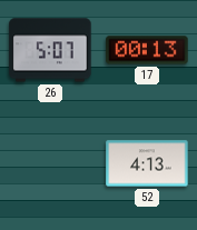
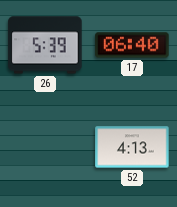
26: 5:07 -> 5:39 (45, 45)
17: 00:13 -> 06:40 (132, 45)
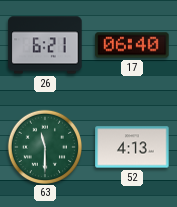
26: 5:39 -> 6:21 (45, 45)
63: none -> 11:30 (44, 146)
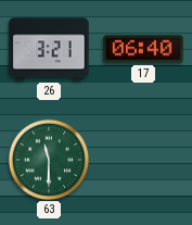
26: 6:21 -> 3:21 (49, 49)
52: 4:13 -> none (132, 147)
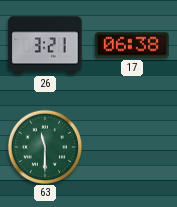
17: 06:40 -> 06:38 (132, 45)
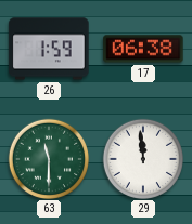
26: 3:21 -> 1:59 (49, 49)
29: none -> 11:59 (142, 158)
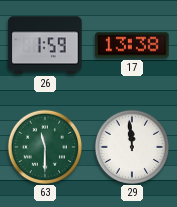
17: 06:38 -> 13:38 (132, 45)
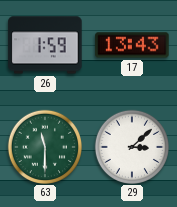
17: 13:38 -> 13:43 (132, 45)
29: 11:59 -> 3:08 (131, 146)
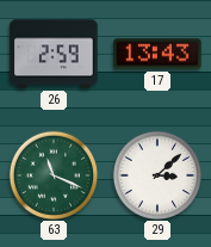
26: 1:59 -> 2:59 (54, 54)
63: 11:30 -> 11:19 (52, 174)
